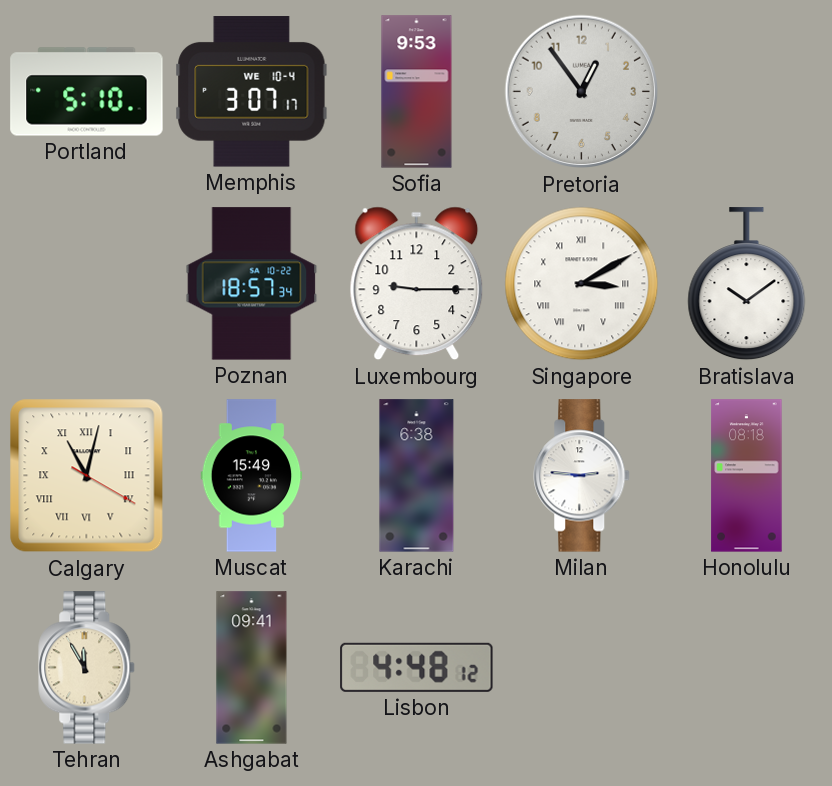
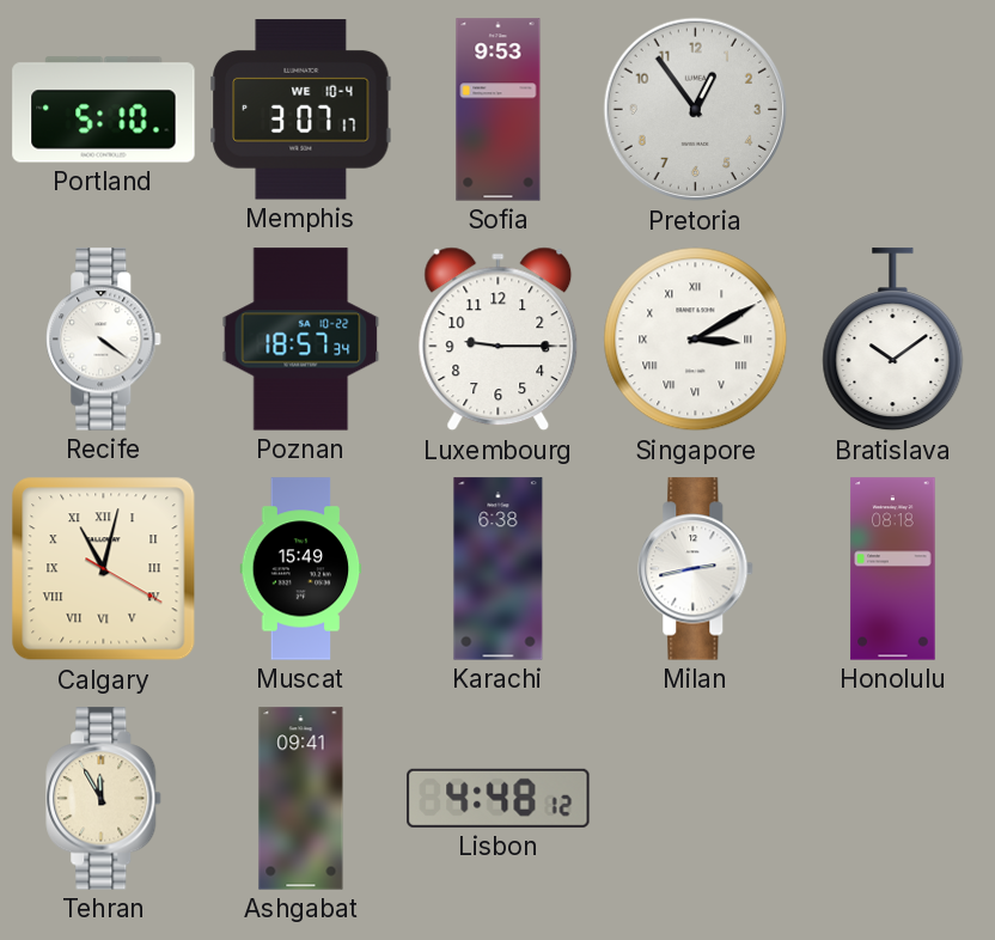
Recife: none -> 4:21 (104, 340)
Milan: 2:46 -> 2:43 (696, 569)
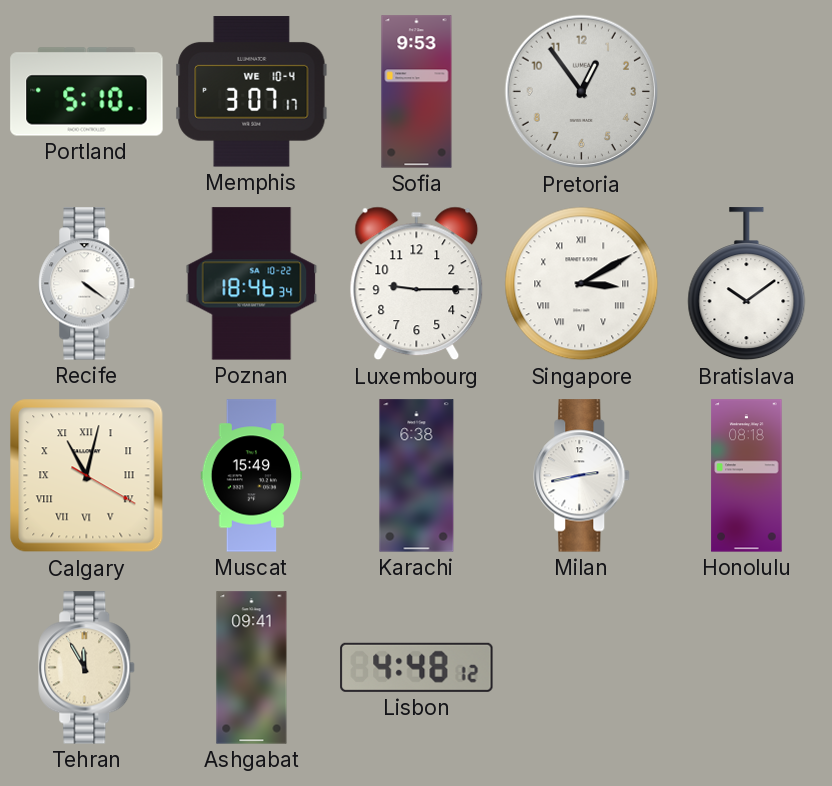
Poznan: 18:57 -> 18:46 (252, 284)
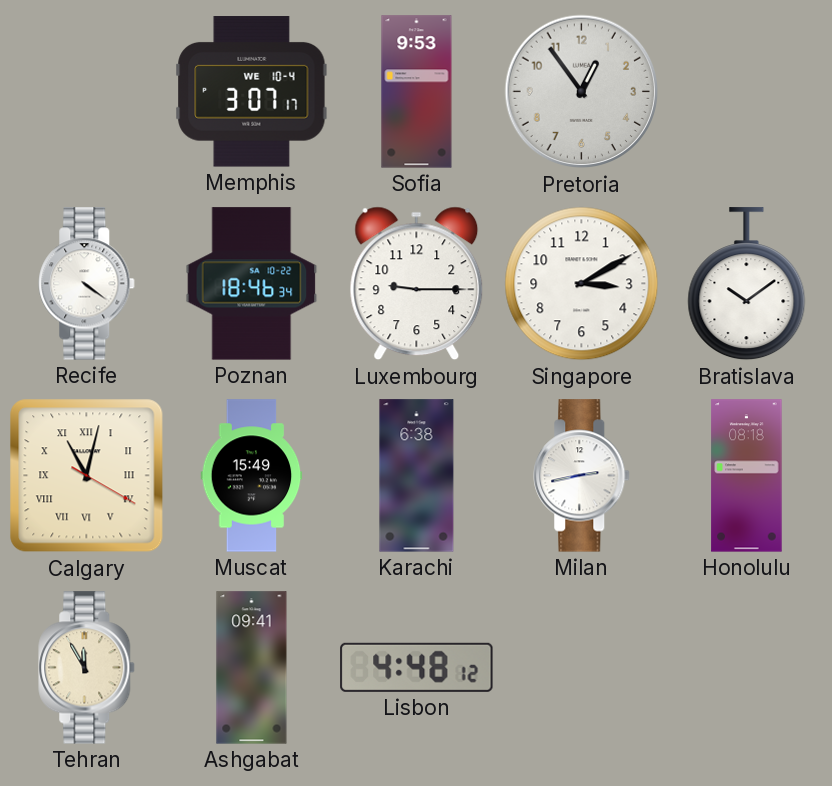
Portland: 5:10 -> none (87, 92)
Singapore numerals: Roman -> Arabic (582, 284)
